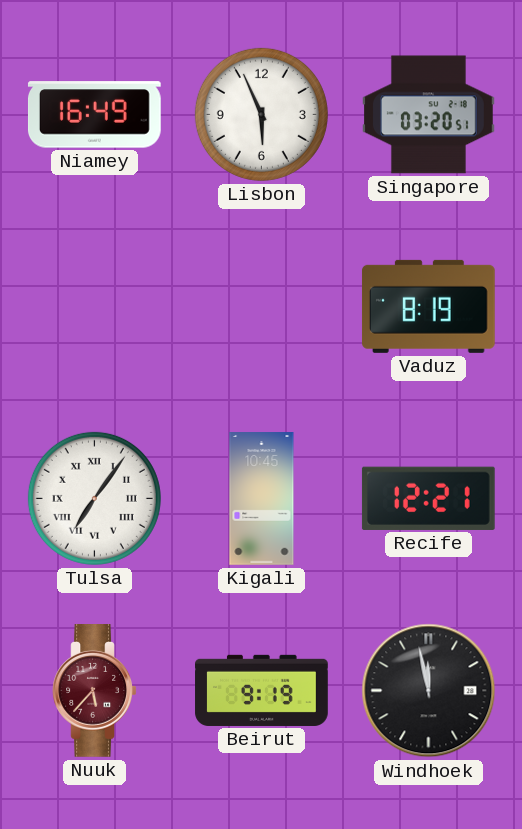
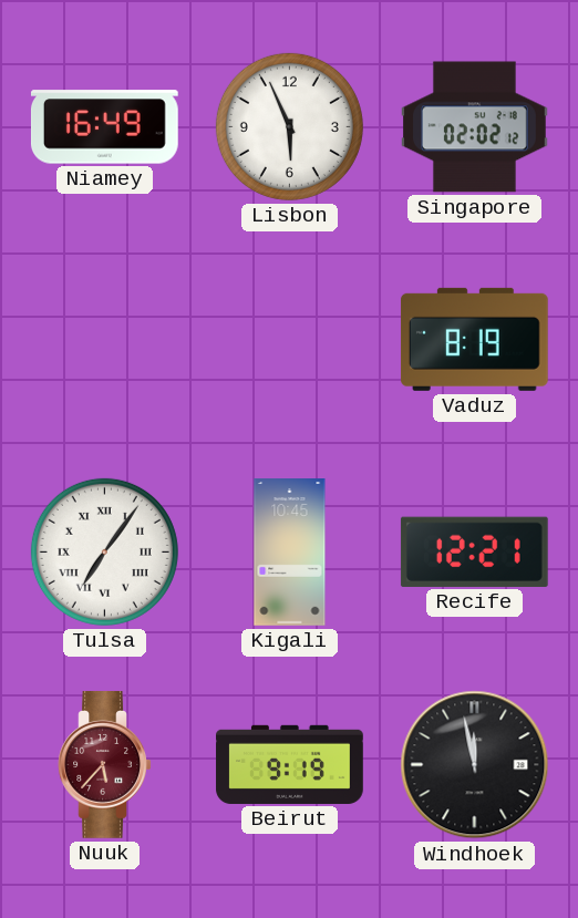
Singapore: 03:20 -> 02:02 (475, 127)
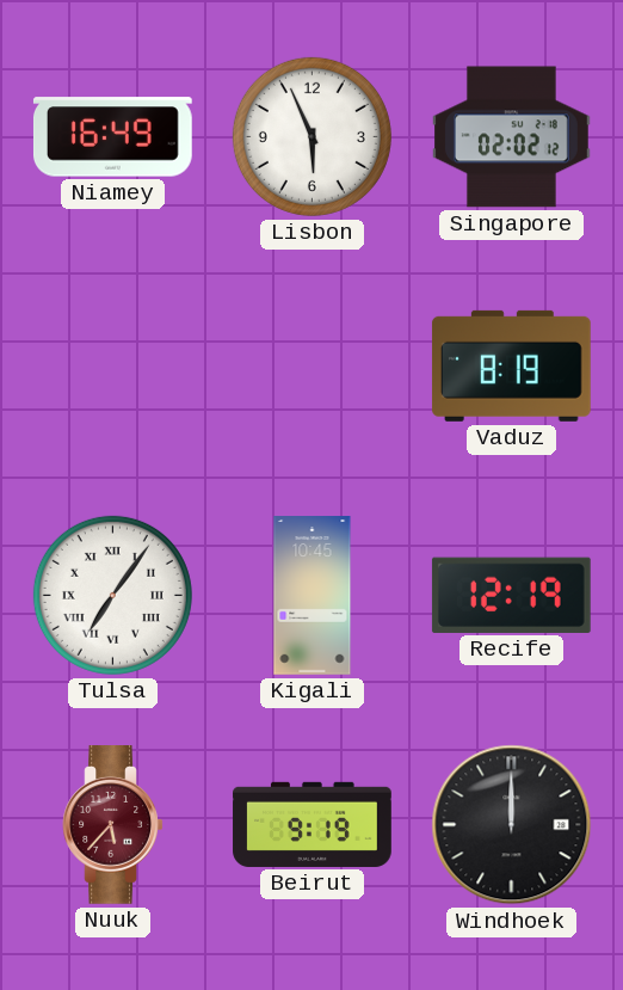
Recife: 12:21 -> 12:19 (511, 595)
Windhoek: 11:58 -> 12:00 (512, 825)
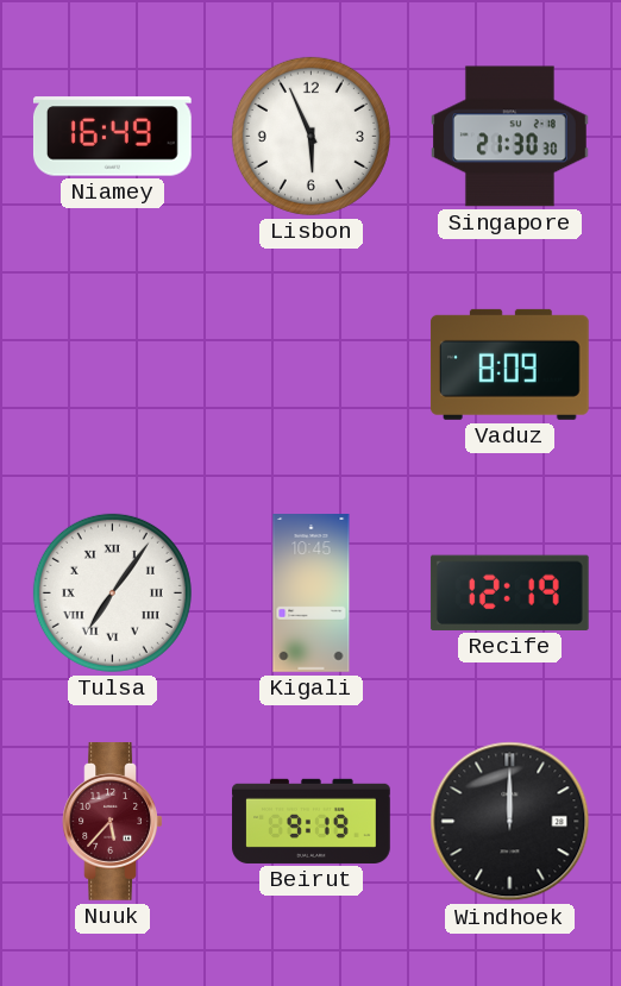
Singapore: 02:02 -> 21:30 (510, 137)
Vaduz: 8:19 -> 8:09 (509, 364)
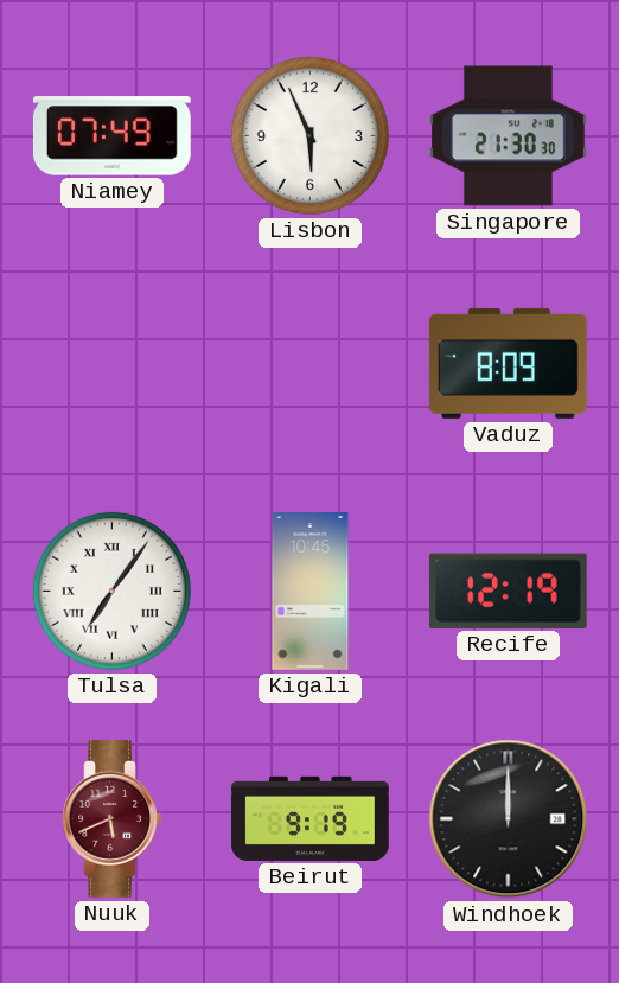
Niamey: 16:49 -> 07:49 (111, 136)
Nuuk: 5:37 -> 5:41 (113, 819)
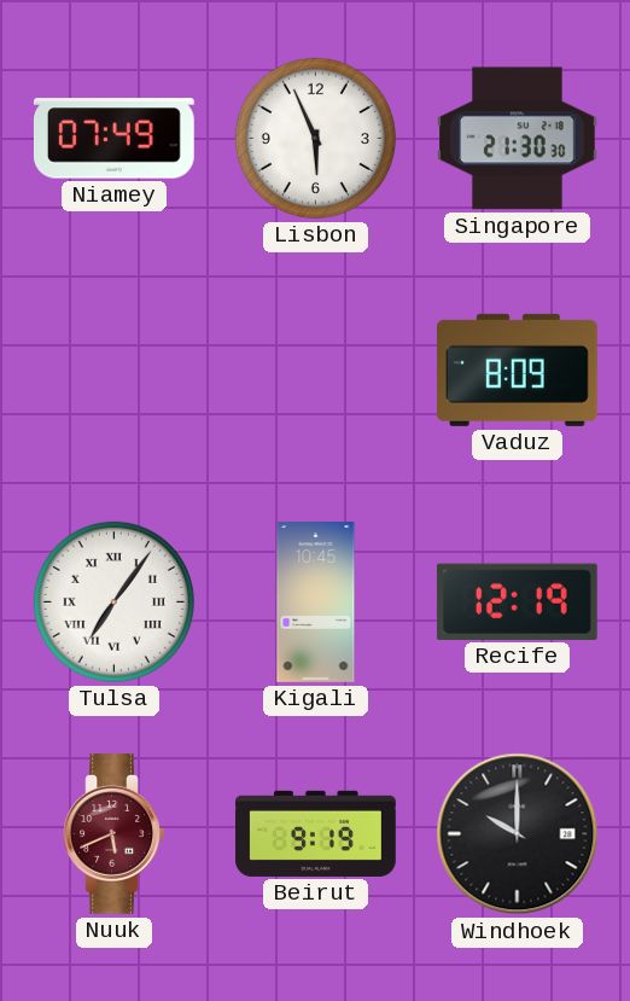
Windhoek: 12:00 -> 10:00 (518, 834)
